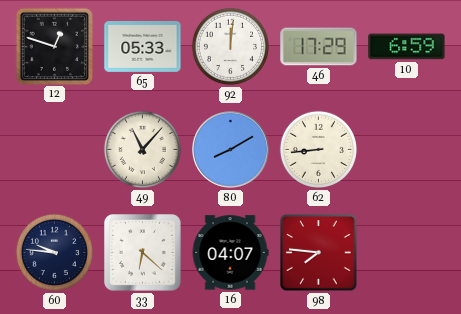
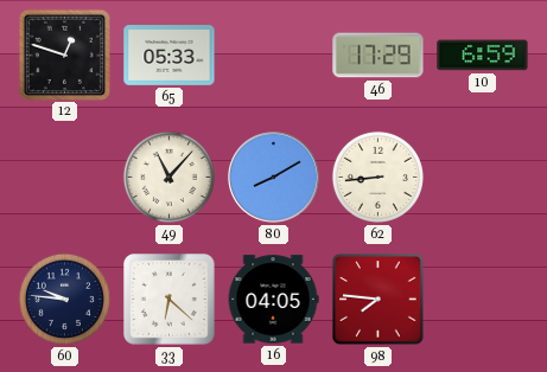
92: 12:01 -> none (230, 46)
16: 04:07 -> 04:05 (273, 300)
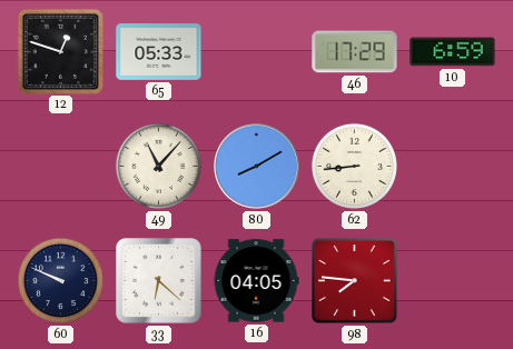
60: 9:46 -> 9:49 (60, 280)
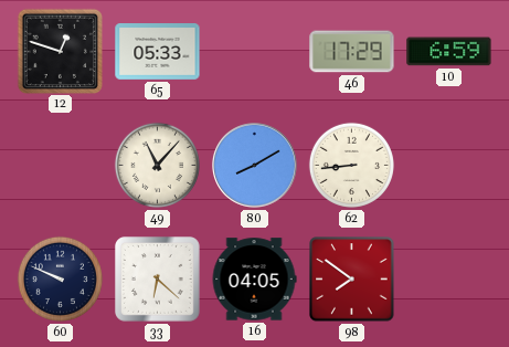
98: 7:46 -> 7:51 (352, 280)
